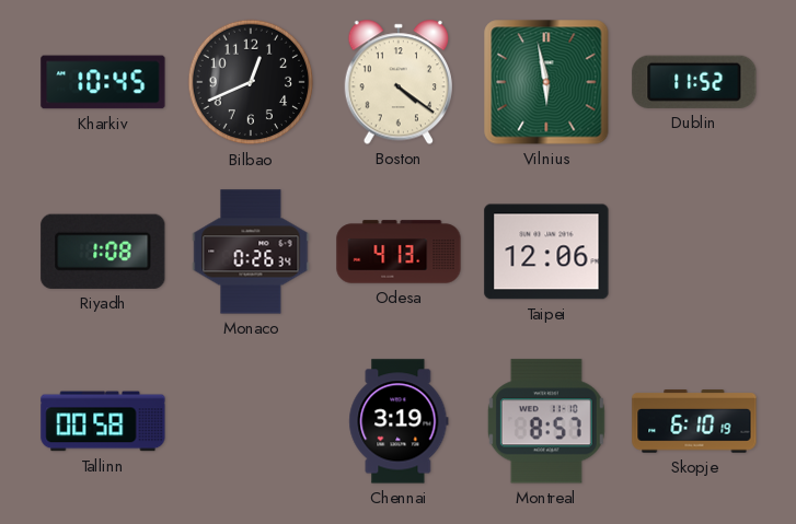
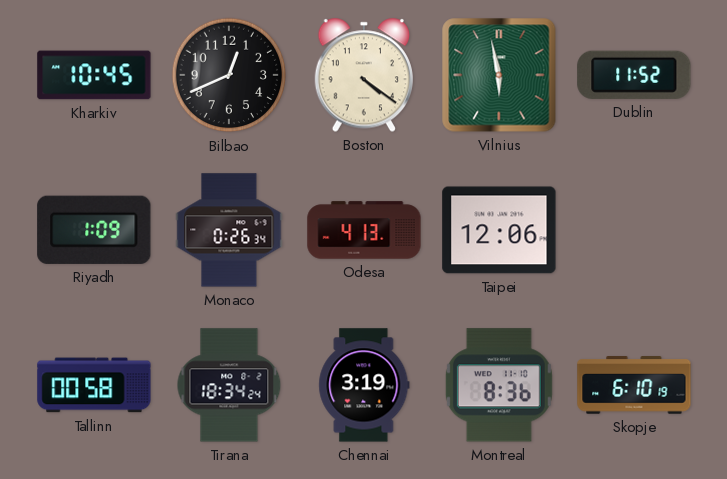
Riyadh: 1:08 -> 1:09 (94, 230)
Tirana: none -> 18:34 (229, 385)
Montreal: 8:57 -> 8:36 (499, 385)
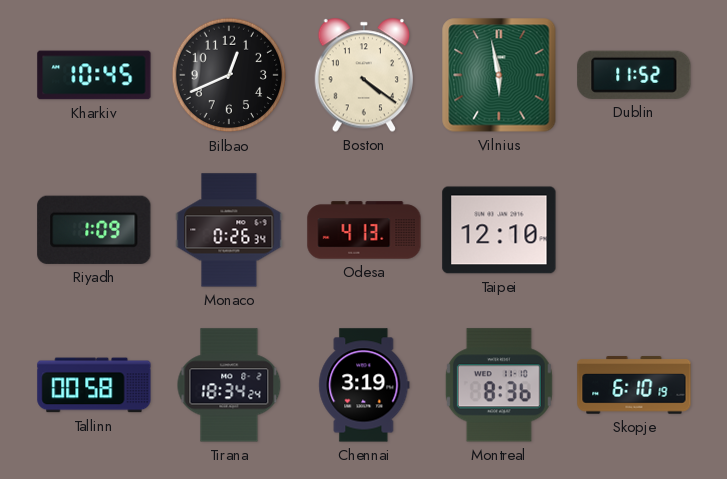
Taipei: 12:06 -> 12:10 (499, 230)
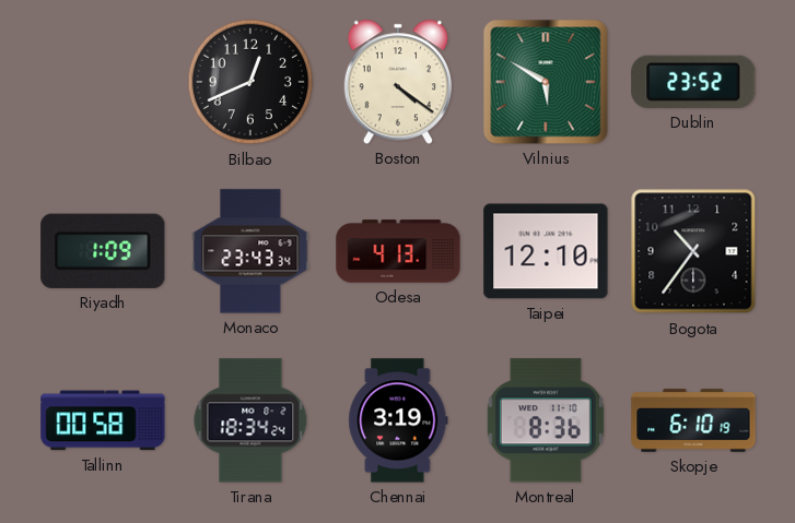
Kharkiv: 10:45 -> none (94, 75)
Vilnius: 5:58 -> 5:50 (546, 82)
Dublin: 11:52 -> 23:52 (693, 82)
Monaco: 0:26 -> 23:43 (250, 251)
Bogota: none -> 10:36 (693, 251)
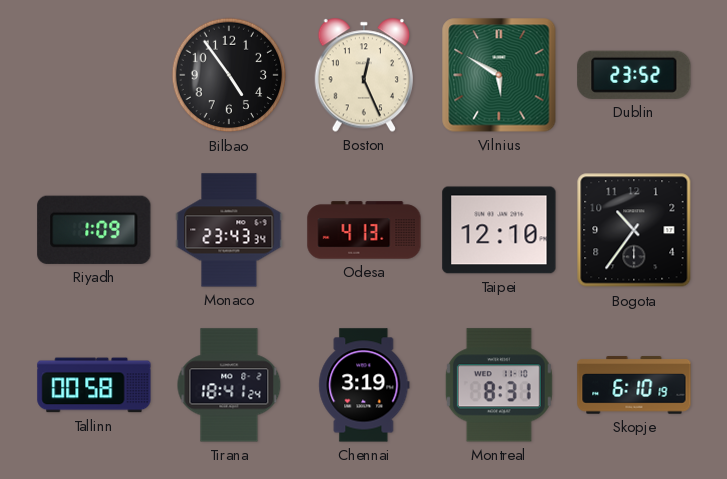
Bilbao: 12:41 -> 4:54 (229, 75)
Boston: 4:21 -> 12:26 (363, 75)
Tirana: 18:34 -> 18:41 (229, 385)
Montreal: 8:36 -> 8:31 (499, 385)
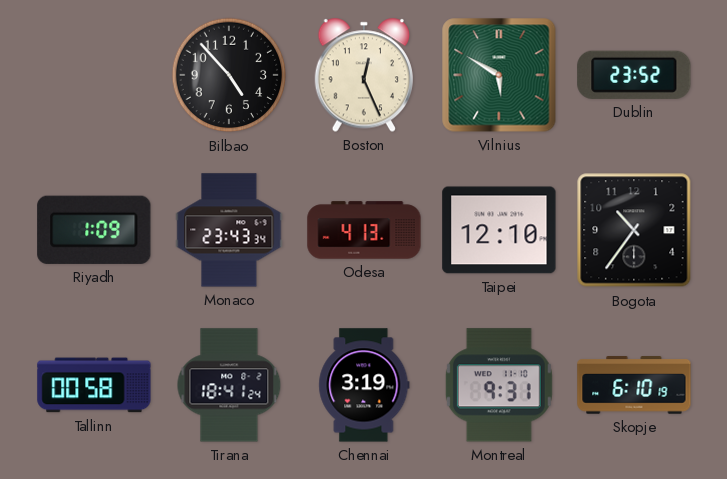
Bilbao: 4:54 -> 4:53 (229, 75)
Montreal: 8:31 -> 9:31 (499, 385)
